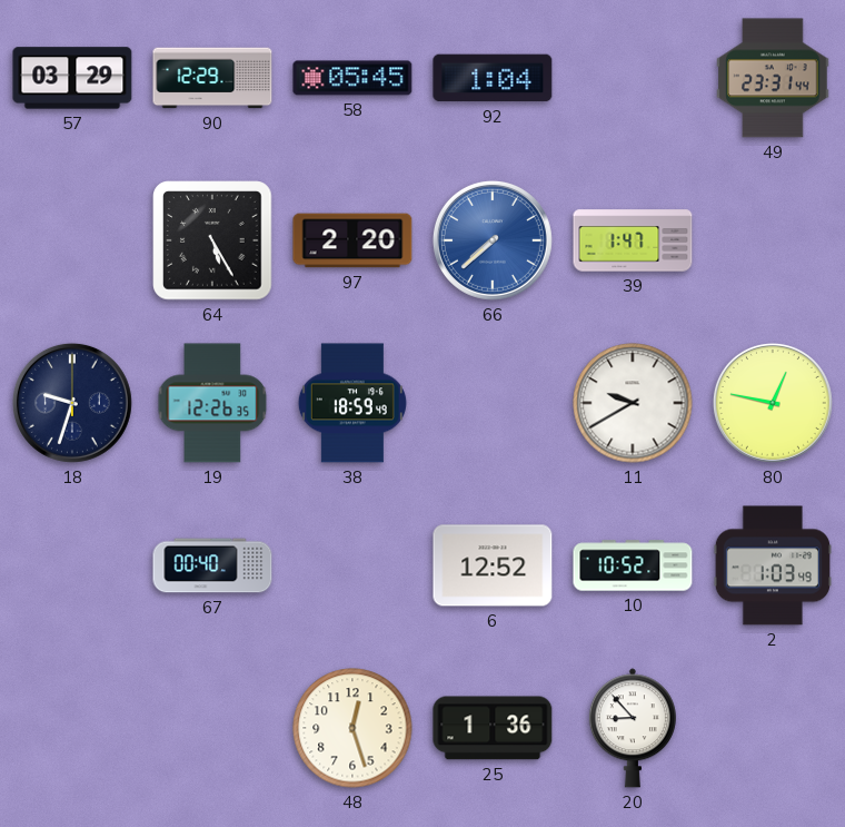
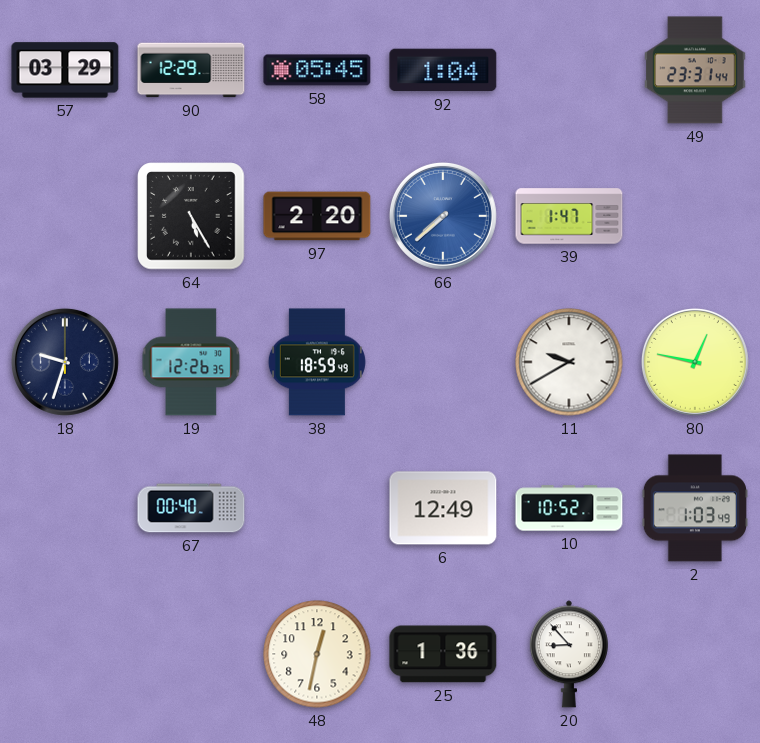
6: 12:52 -> 12:49 (443, 508)
48: 12:27 -> 12:32 (317, 654)
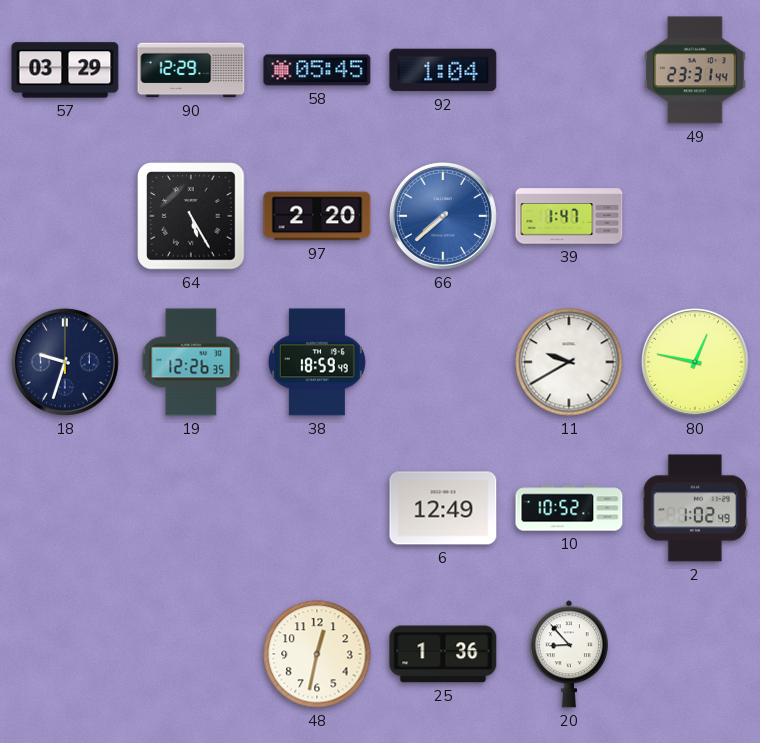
67: 00:40 -> none (191, 508)
2: 1:03 -> 1:02 (695, 508)
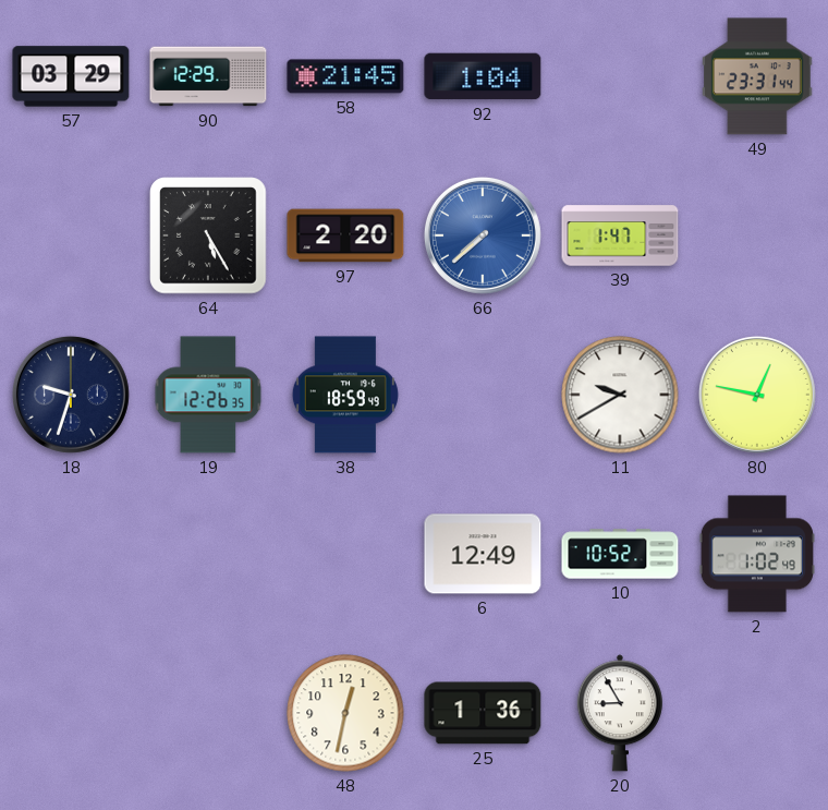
58: 05:45 -> 21:45 (345, 76)
20: 8:53 -> 8:55 (620, 713)
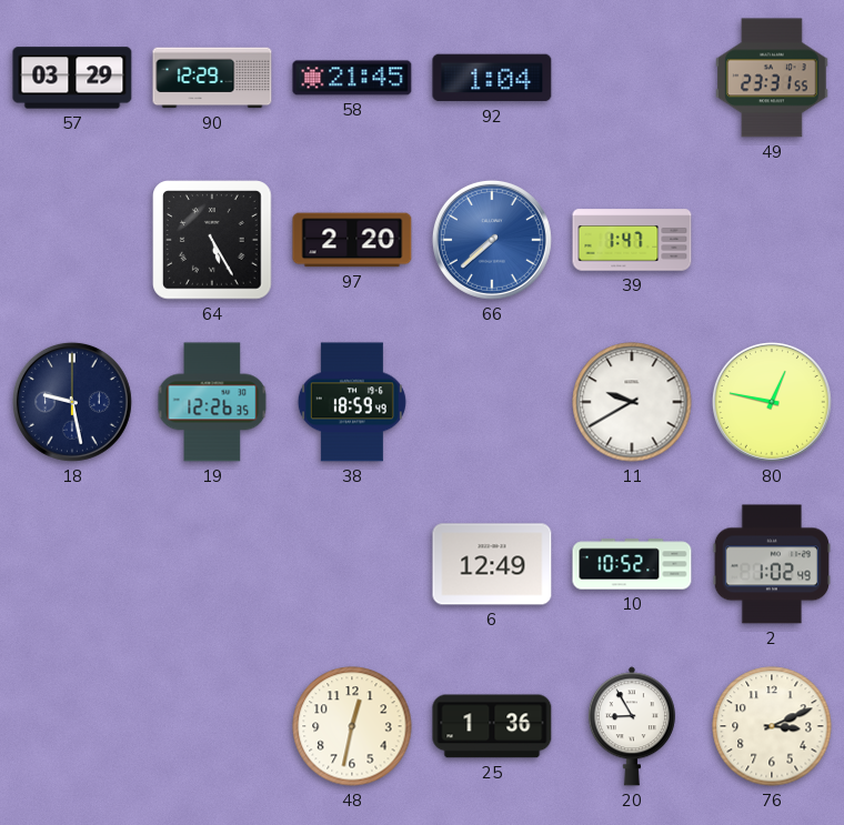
49: 23:31:44 -> 23:31:55 (772, 78)
18: 9:33 -> 9:28 (72, 402)
76: none -> 3:11 (772, 726)
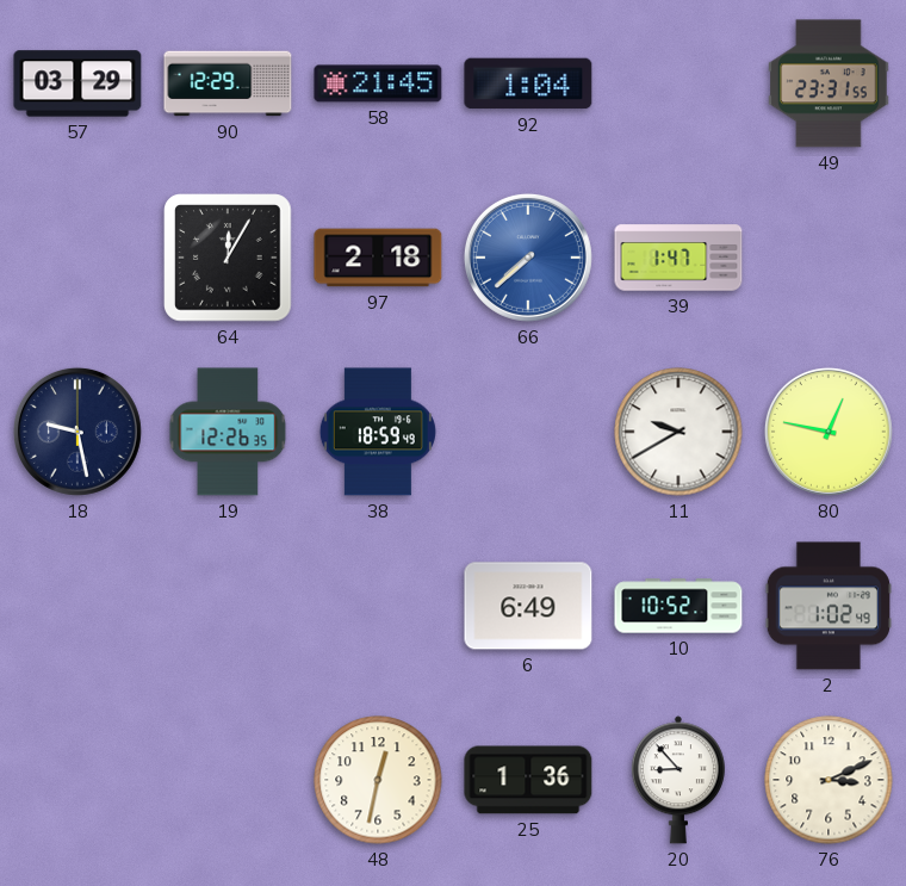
64: 5:25 -> 12:05 (228, 258)
97: 2:20 -> 2:18 (378, 258)
6: 12:49 -> 6:49 (528, 606)
20: 8:55 -> 8:53 (678, 780)
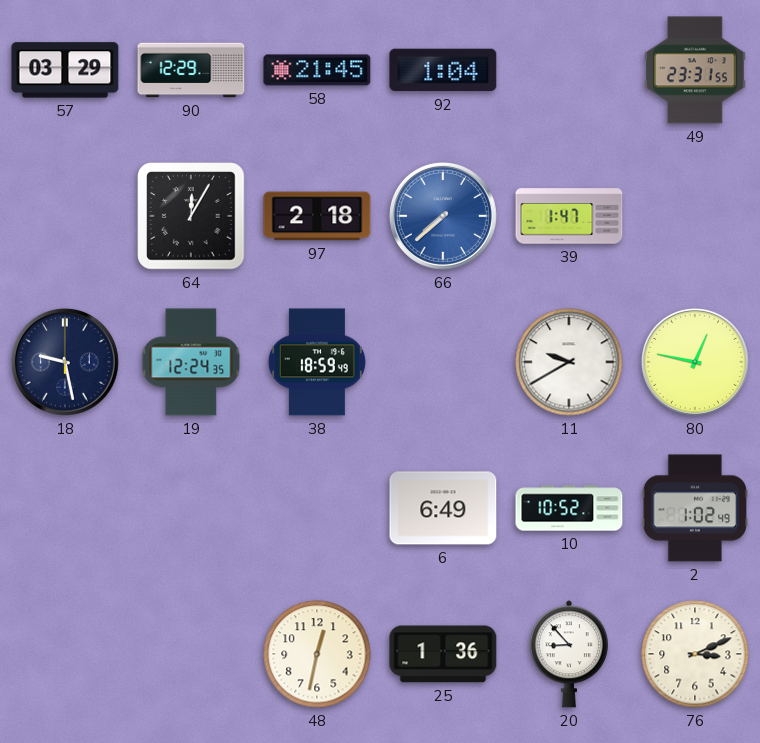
19: 12:26 -> 12:24 (191, 362)
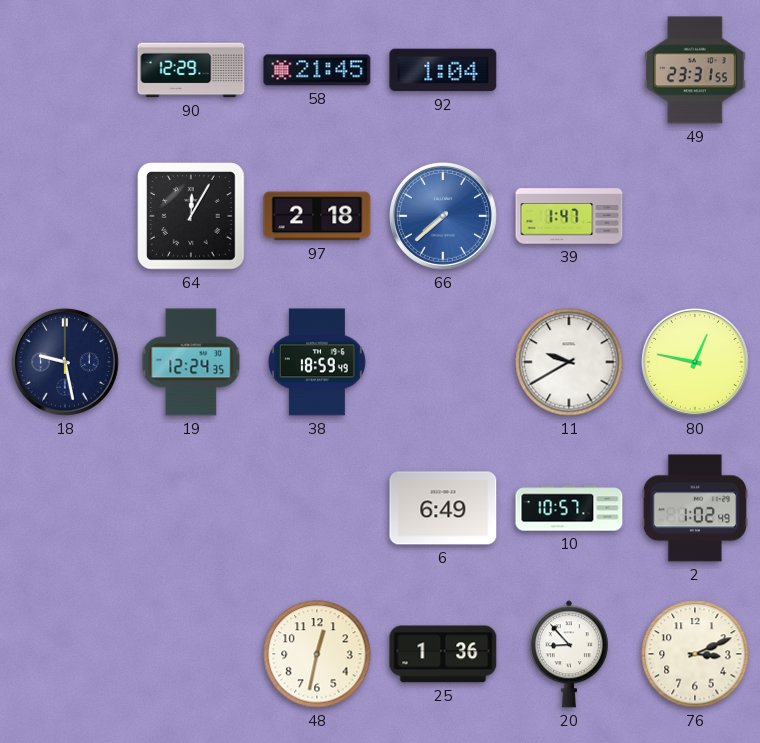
57: 03:29 -> none (65, 70)
10: 10:52 -> 10:57 (569, 508)
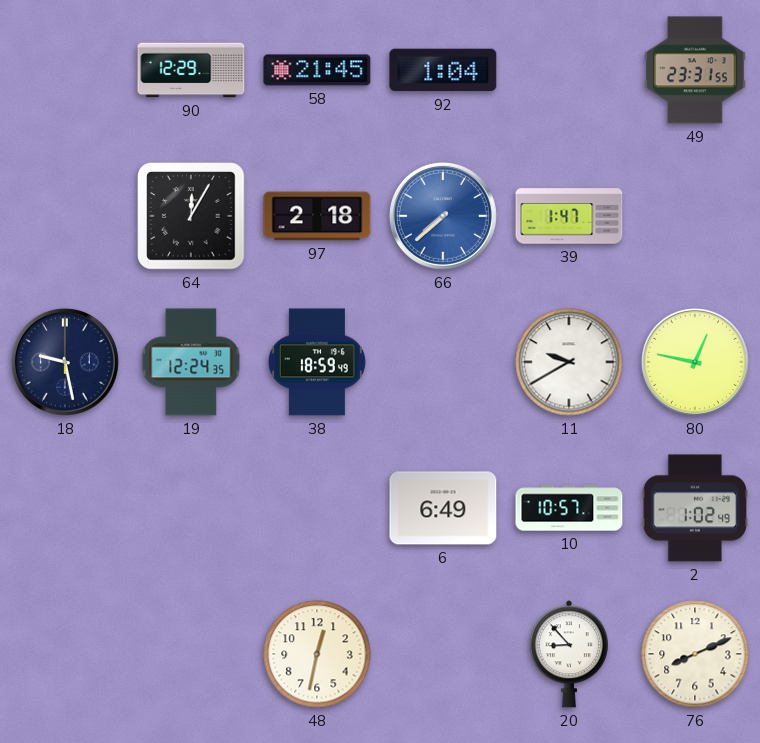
25: 1:36 -> none (443, 654)
76: 3:11 -> 8:11 (695, 654)
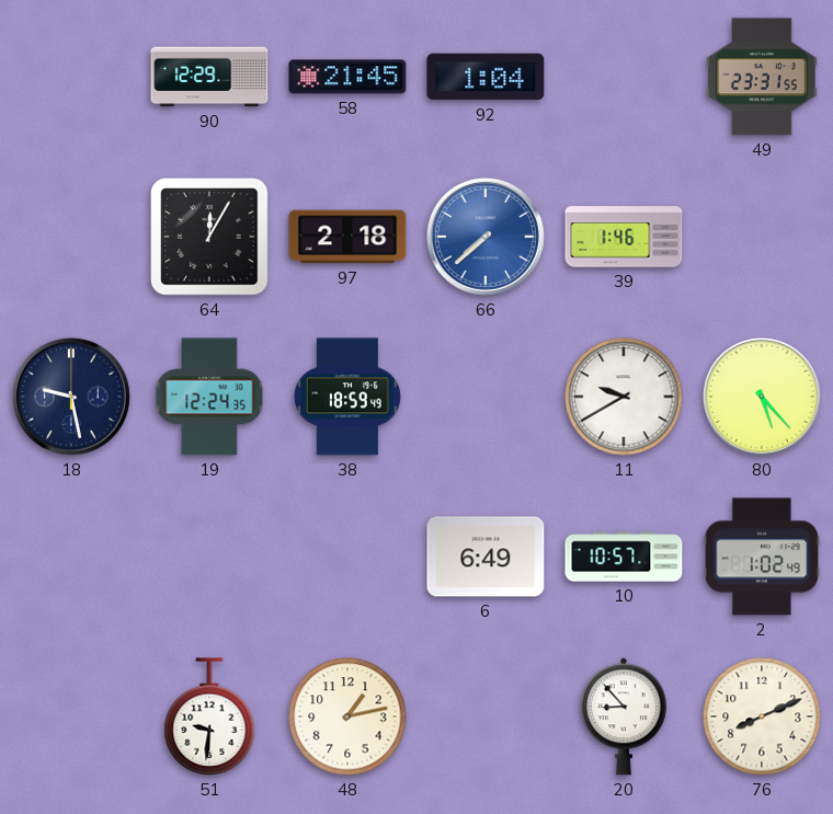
39: 1:47 -> 1:46 (624, 237)
80: 12:47 -> 5:23 (762, 397)
51: none -> 9:31 (209, 716)
48: 12:32 -> 1:13 (347, 716)
